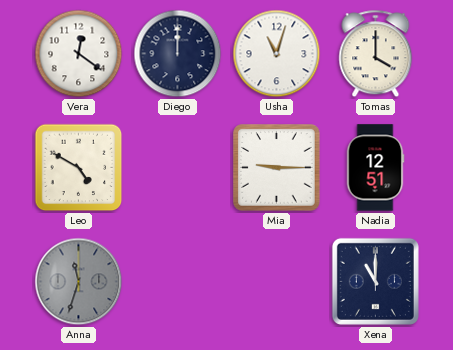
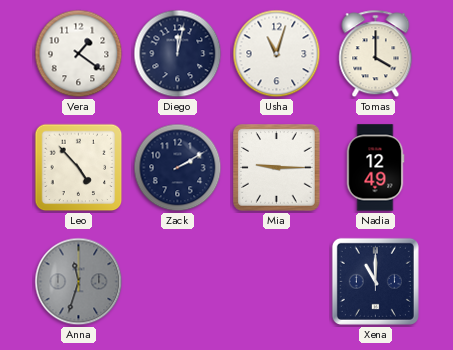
Vera: 12:21 -> 1:21 (79, 54)
Diego: 12:00 -> 12:02 (178, 54)
Leo: 4:50 -> 4:53 (79, 168)
Zack: none -> 2:10 (178, 168)
Nadia: 12:51 -> 12:49 (375, 168)
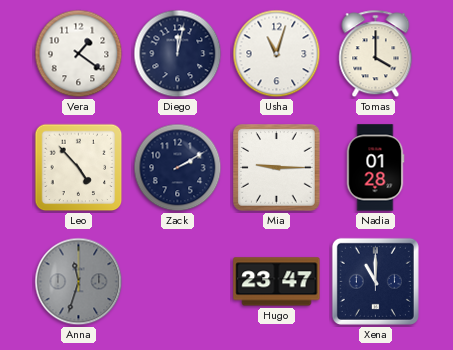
Nadia: 12:49 -> 01:28 (375, 168)
Hugo: none -> 23:47 (277, 282)
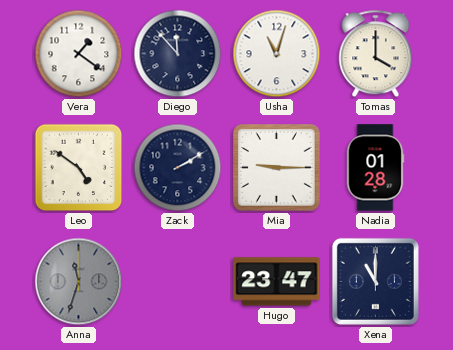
Diego: 12:02 -> 11:53 (178, 54)
Leo: 4:53 -> 4:51 (79, 168)
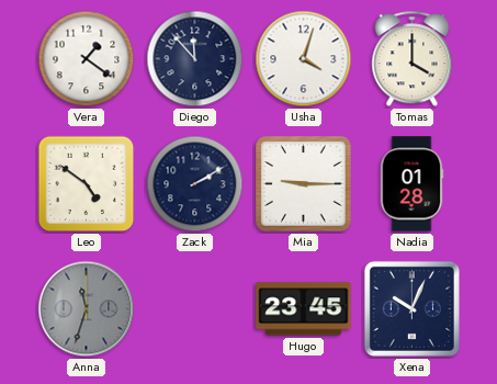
Usha: 11:03 -> 4:03 (304, 59)
Hugo: 23:47 -> 23:45 (304, 309)
Xena: 11:00 -> 10:04 (411, 308)
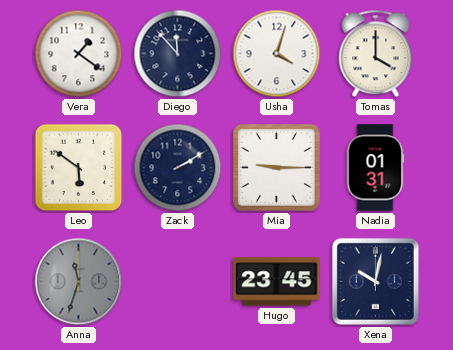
Leo: 4:51 -> 5:51 (79, 168)
Nadia: 01:28 -> 01:31 (375, 168)
Xena: 10:04 -> 10:02 (375, 281)
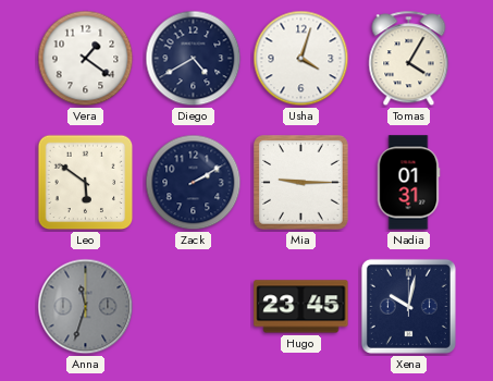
Diego: 11:53 -> 4:40 (194, 59)
Tomas: 4:00 -> 4:05 (409, 59)
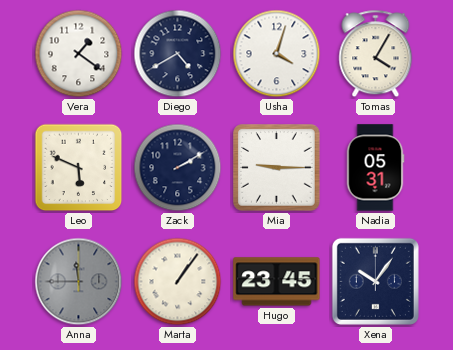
Leo: 5:51 -> 5:49 (79, 168)
Nadia: 01:31 -> 05:31 (375, 168)
Anna: 11:33 -> 11:45 (79, 282)
Marta: none -> 1:06 (178, 282)
Xena: 10:02 -> 10:06 (375, 281)
